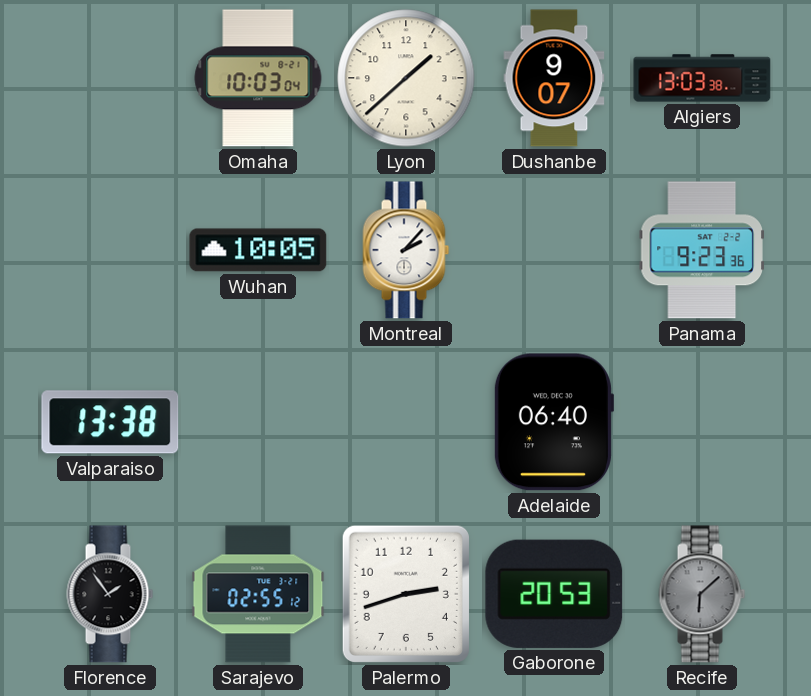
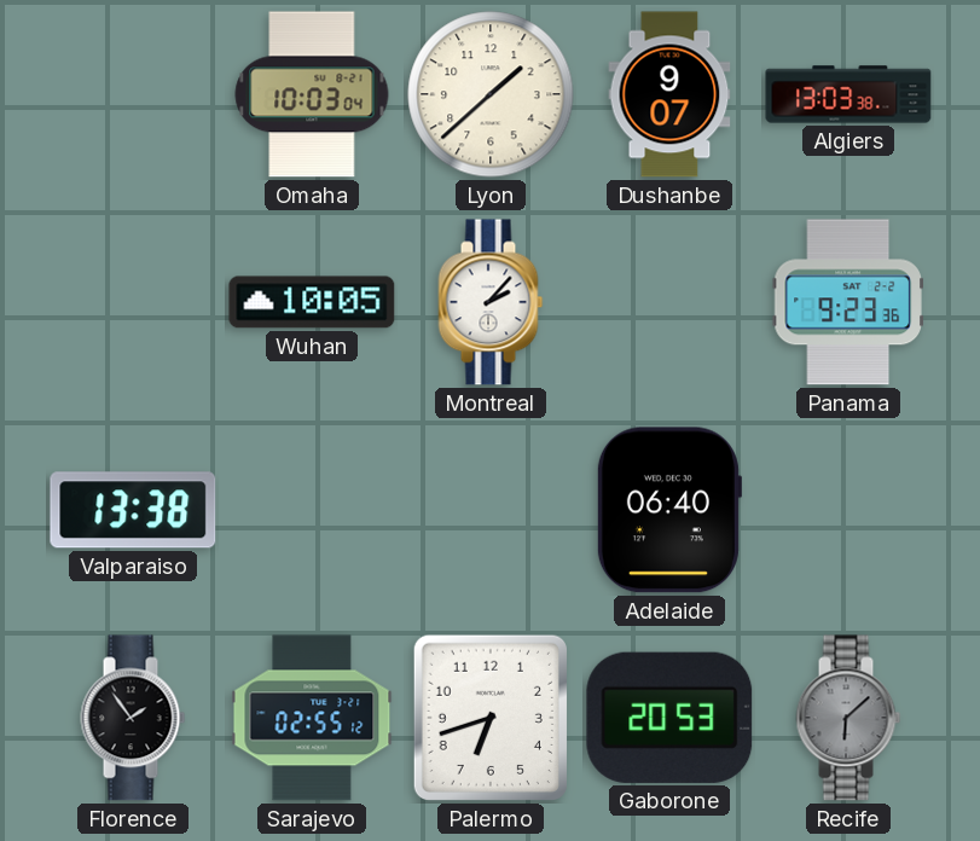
Palermo: 2:42 -> 6:42 (491, 718)
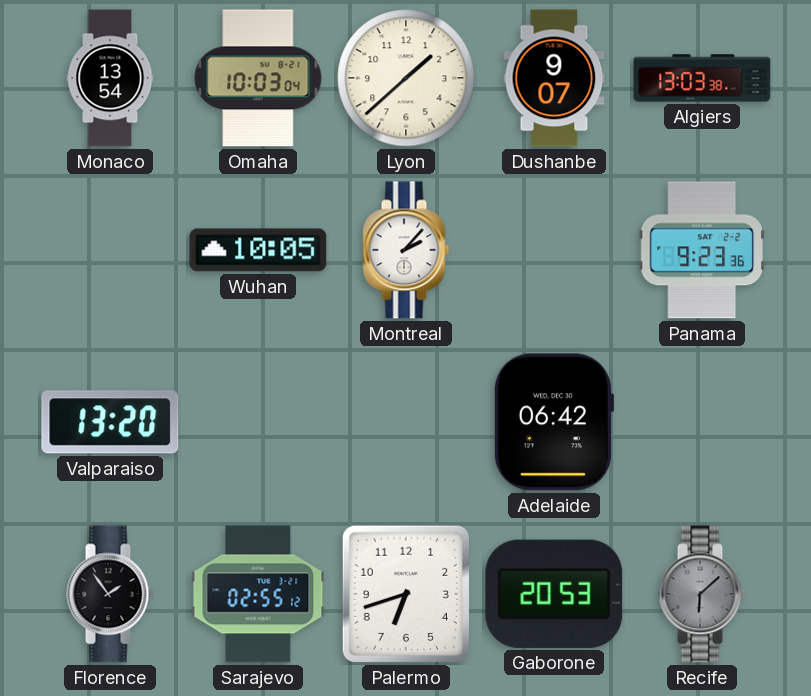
Monaco: none -> 13:54 (110, 78)
Valparaiso: 13:38 -> 13:20 (110, 422)
Adelaide: 06:40 -> 06:42 (553, 422)
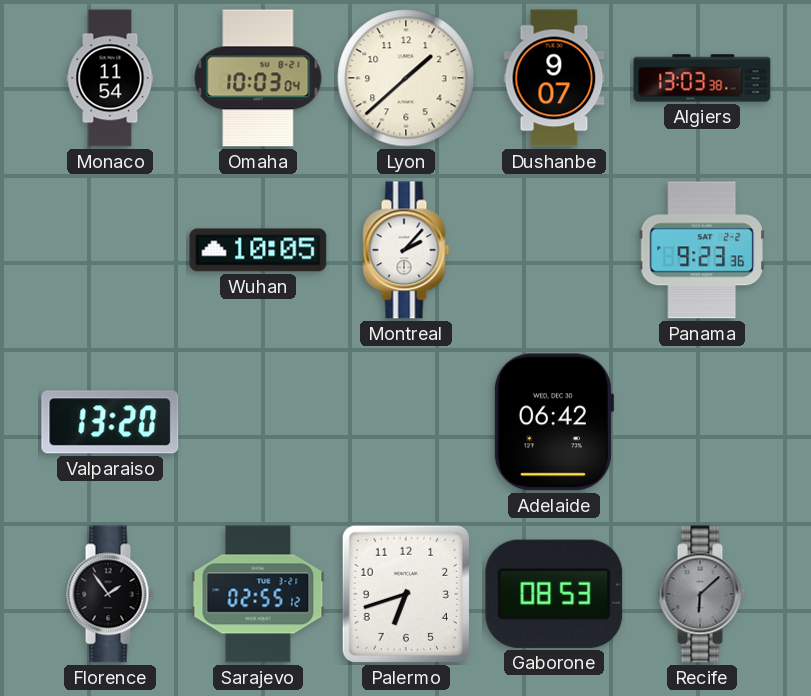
Monaco: 13:54 -> 11:54 (110, 78)
Gaborone: 20:53 -> 08:53 (554, 594)
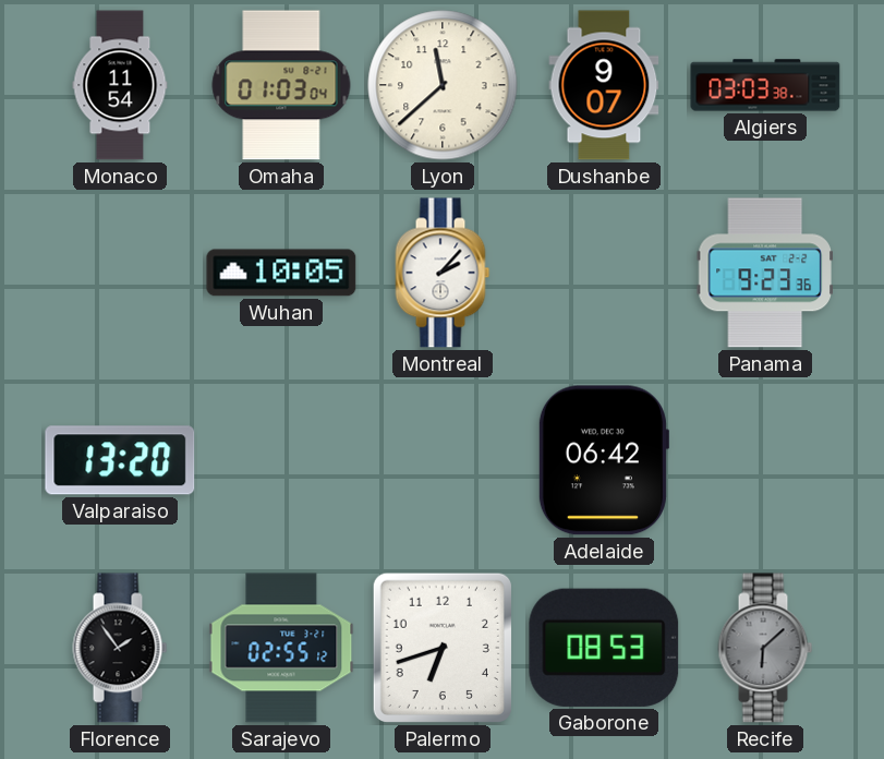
Omaha: 10:03 -> 01:03 (281, 85)
Lyon: 1:38 -> 11:38 (443, 85)
Algiers: 13:03 -> 03:03 (765, 85)
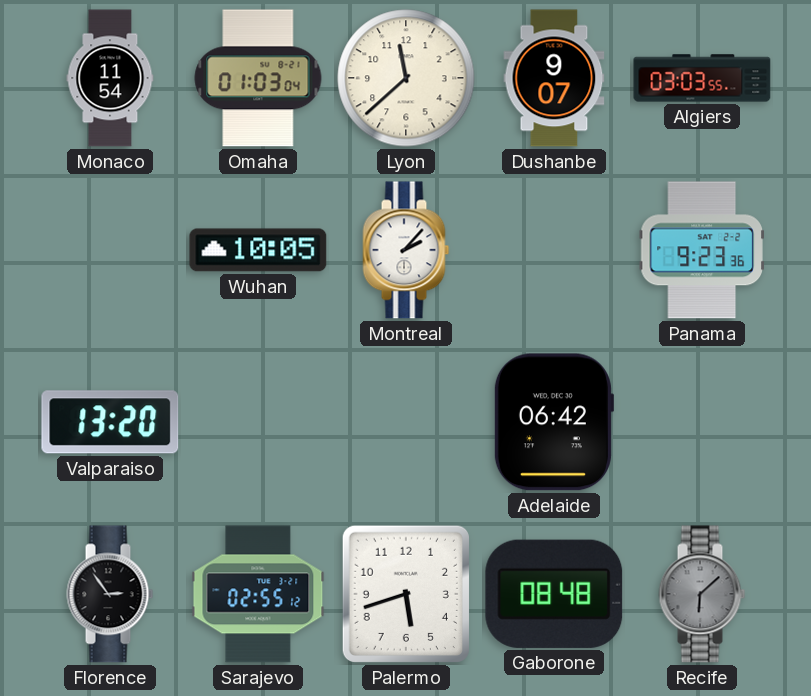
Algiers: 03:03:38 -> 03:03:55 (702, 78)
Florence: 1:54 -> 2:54 (110, 594)
Palermo: 6:42 -> 5:42 (406, 594)
Gaborone: 08:53 -> 08:48 (554, 594)
